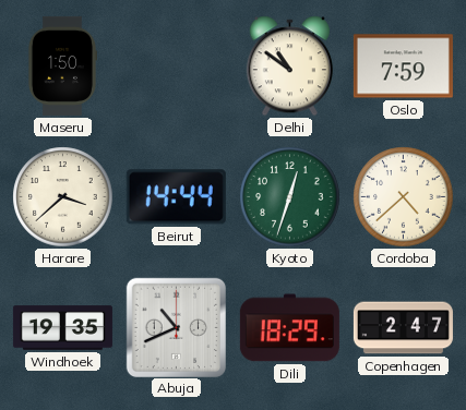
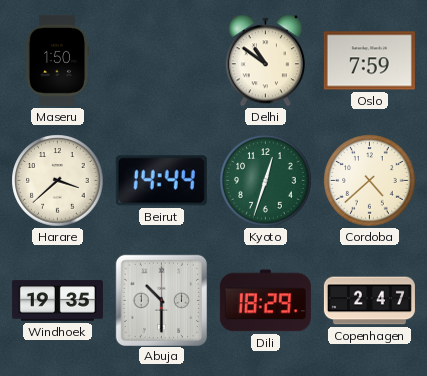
Abuja: 10:41 -> 10:30 (161, 300)
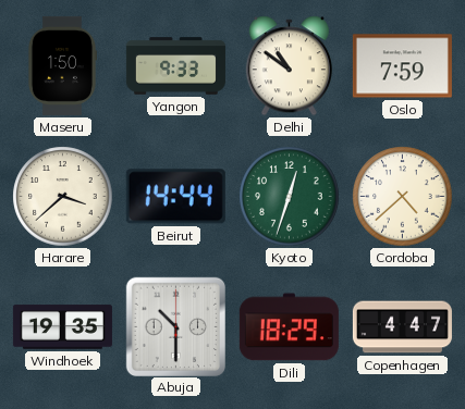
Yangon: none -> 9:33 (175, 66)
Copenhagen: 2:47 -> 4:47 (402, 327)
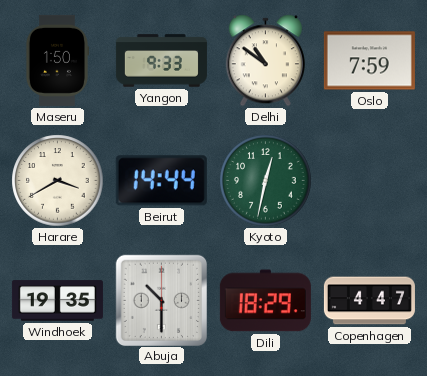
Harare: 3:38 -> 3:40 (58, 181)
Kyoto: 12:33 -> 12:32 (266, 181)
Cordoba: 4:38 -> none (403, 197)
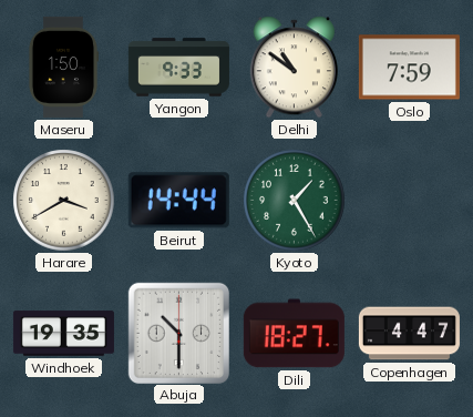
Kyoto: 12:32 -> 1:25 (295, 201)
Dili: 18:29 -> 18:27 (294, 334)
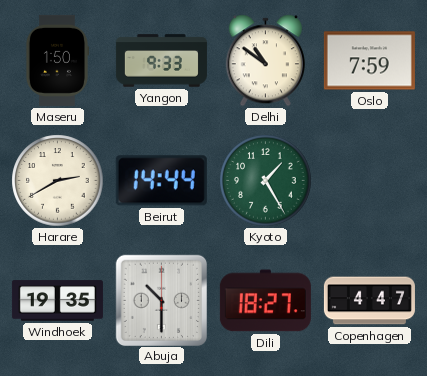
Harare: 3:40 -> 2:40 (58, 181)
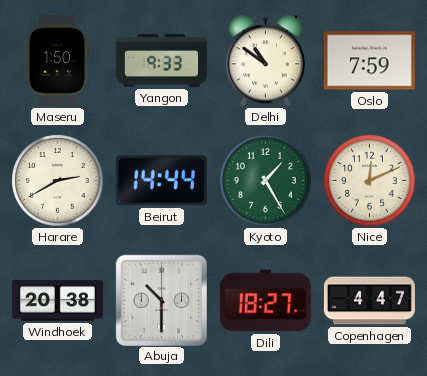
Nice: none -> 12:11 (370, 181)
Windhoek: 19:35 -> 20:38 (57, 301)
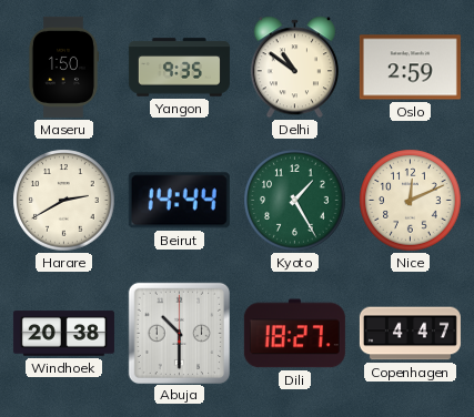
Yangon: 9:33 -> 9:35 (179, 68)
Oslo: 7:59 -> 2:59 (410, 68)
